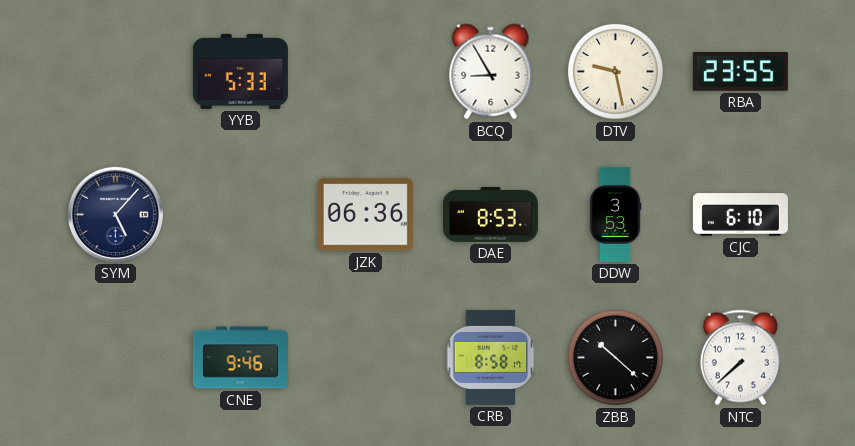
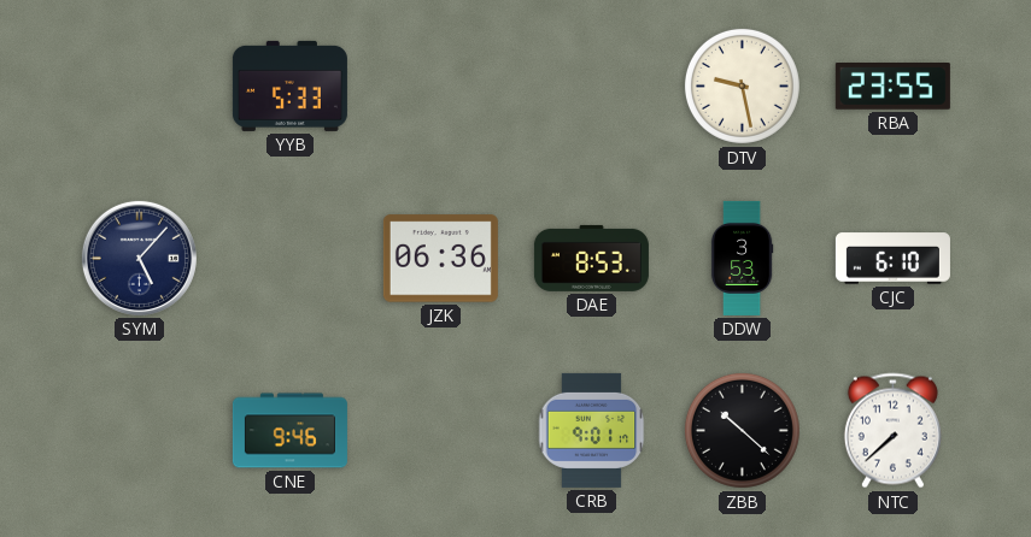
BCQ: 8:55 -> none (491, 72)
CRB: 8:58 -> 9:01 (592, 430)
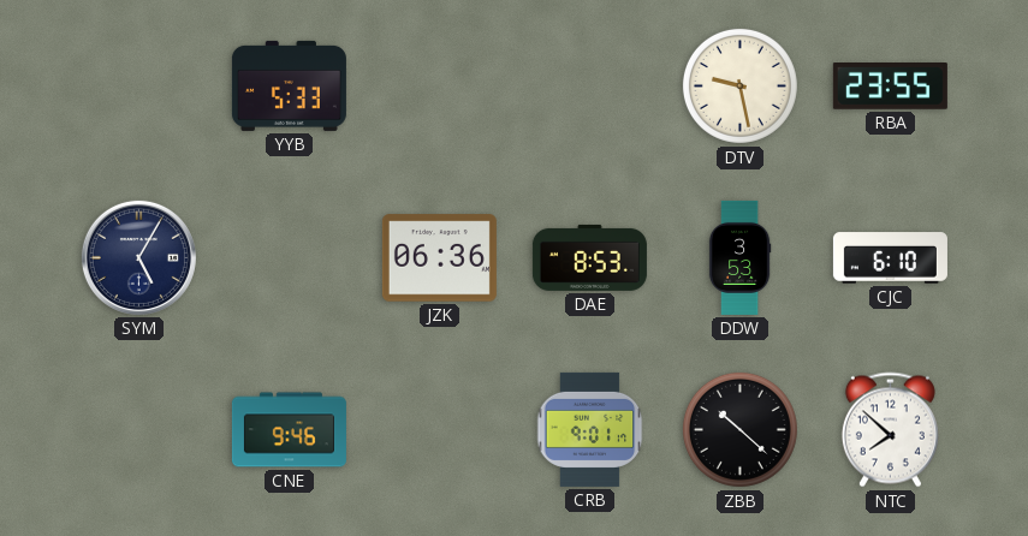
SYM: 5:07 -> 5:05 (138, 257)
NTC: 7:38 -> 7:52 (890, 430)
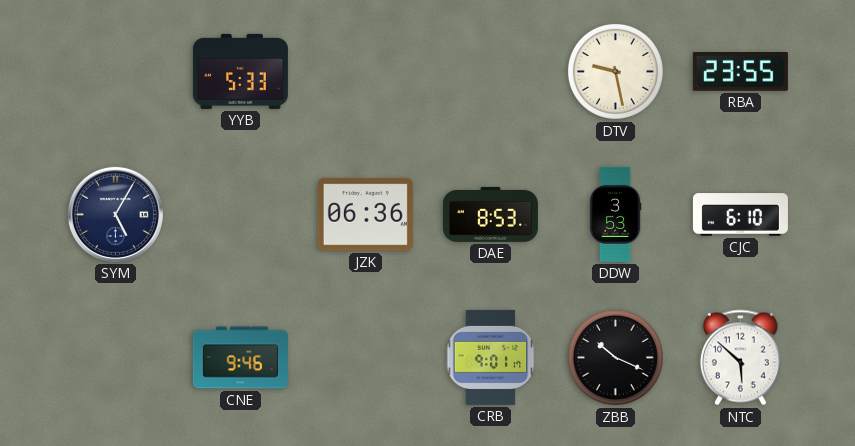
ZBB: 10:22 -> 10:19 (615, 357)
NTC: 7:52 -> 5:52 (740, 358)
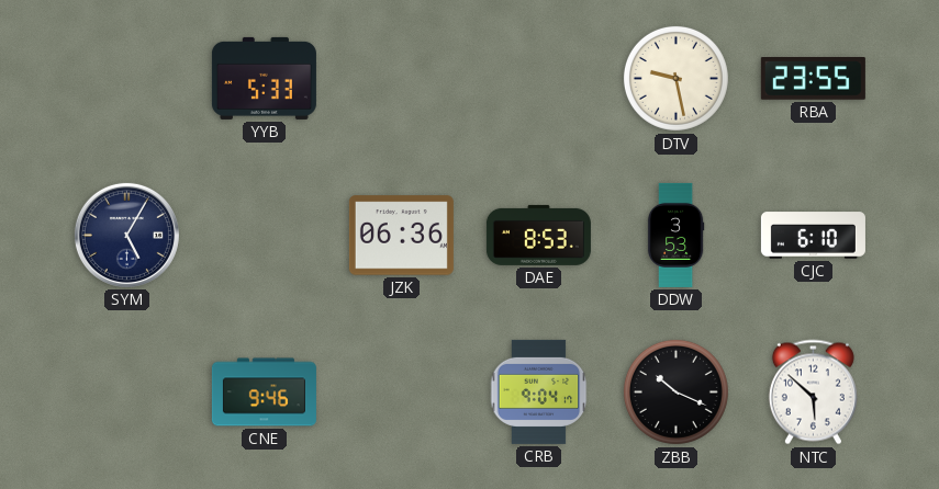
CRB: 9:01 -> 9:04 (539, 391)
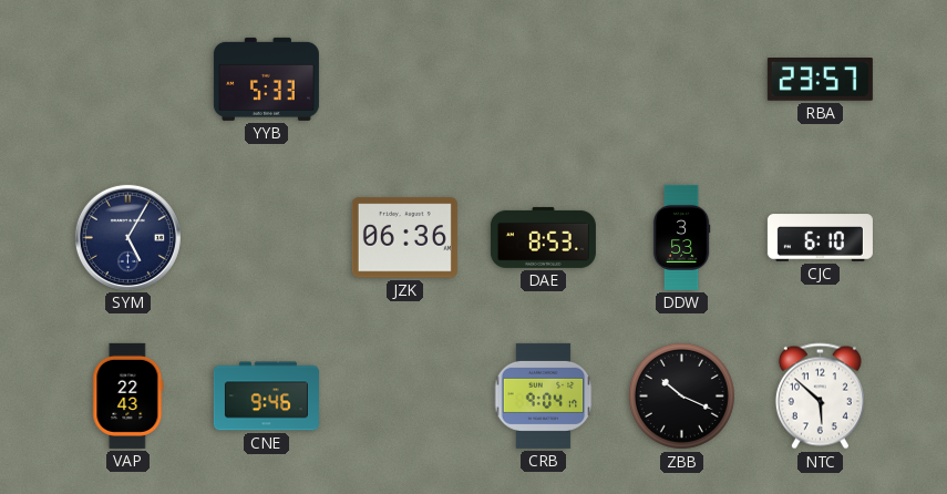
DTV: 9:28 -> none (675, 78)
RBA: 23:55 -> 23:57 (820, 80)
VAP: none -> 22:43 (128, 395)
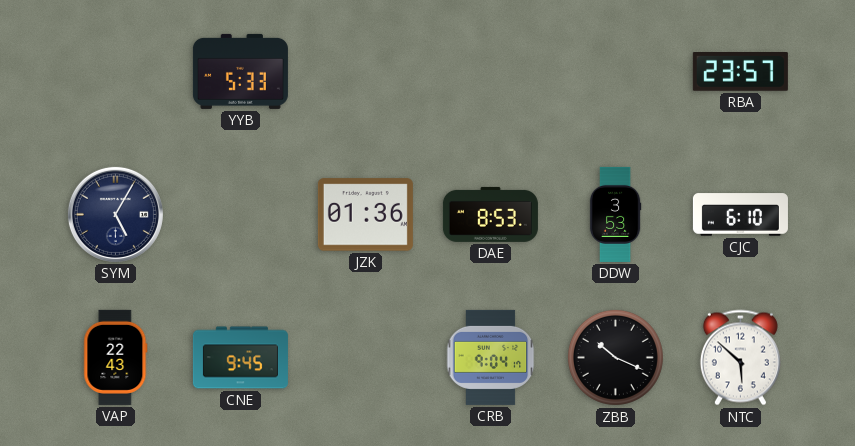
JZK: 06:36 -> 01:36 (365, 215)
CNE: 9:46 -> 9:45 (240, 358)
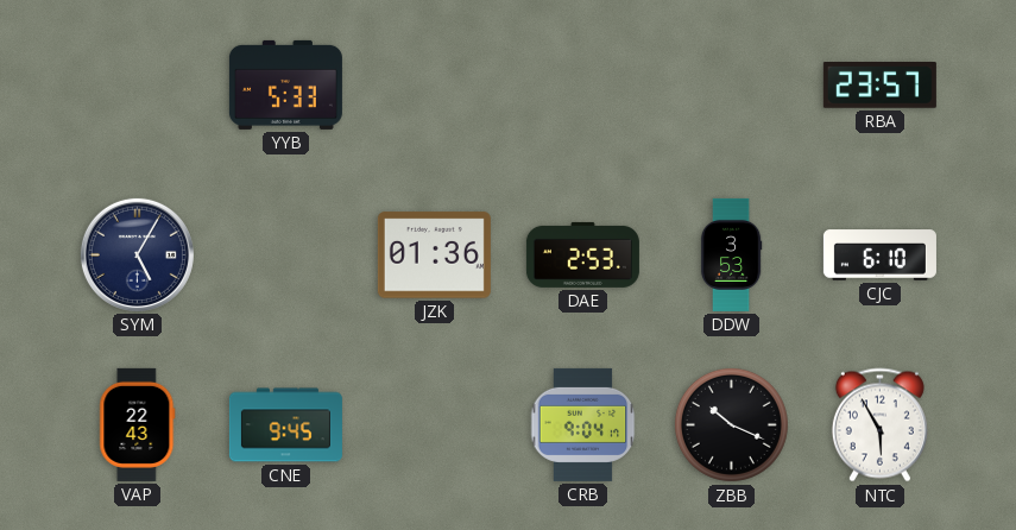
DAE: 8:53 -> 2:53 (582, 254)
NTC: 5:52 -> 5:55 (879, 425)
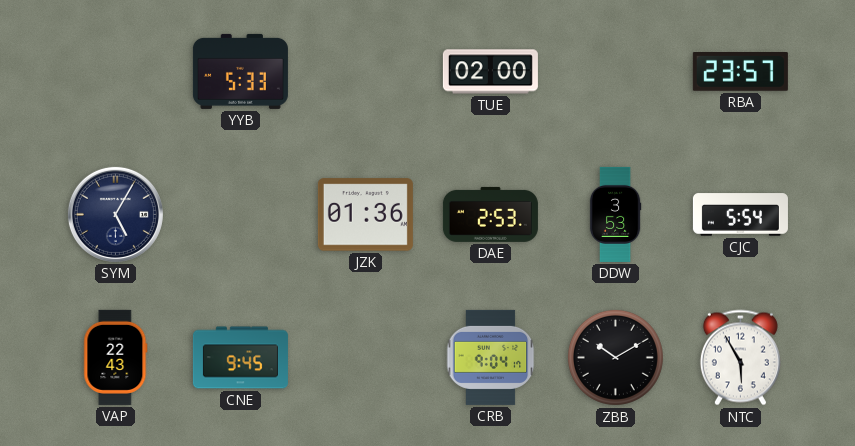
TUE: none -> 02:00 (490, 72)
CJC: 6:10 -> 5:54 (740, 215)
ZBB: 10:19 -> 10:10 (615, 357)
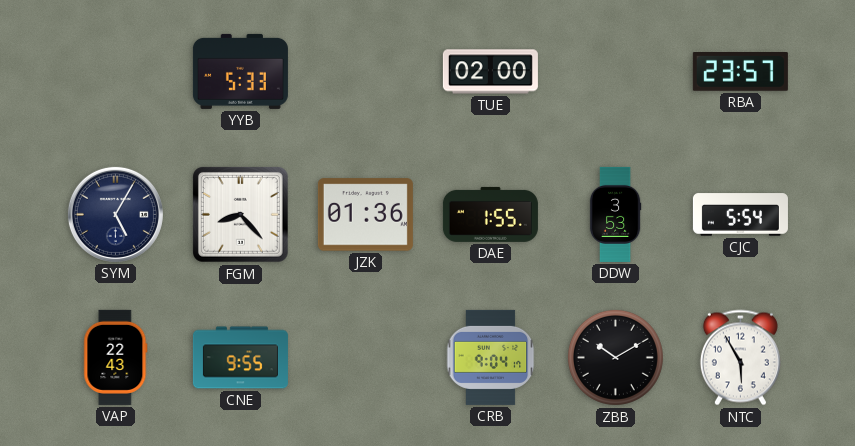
FGM: none -> 8:23 (241, 215)
DAE: 2:53 -> 1:55 (490, 214)
CNE: 9:45 -> 9:55 (240, 358)
